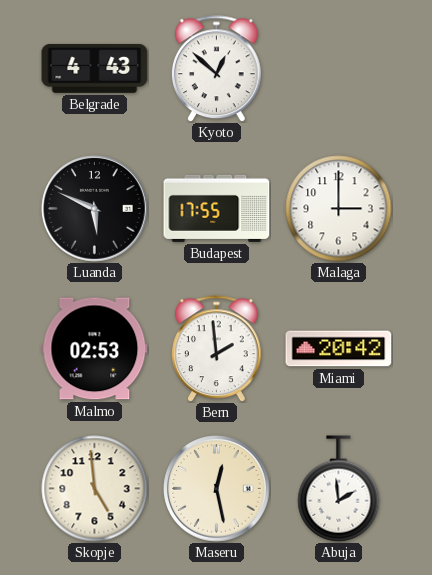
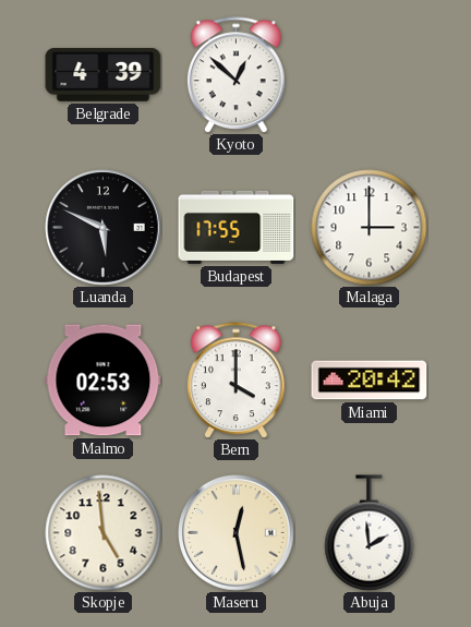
Belgrade: 4:43 -> 4:39 (104, 74)
Bern: 1:59 -> 4:00 (237, 381)
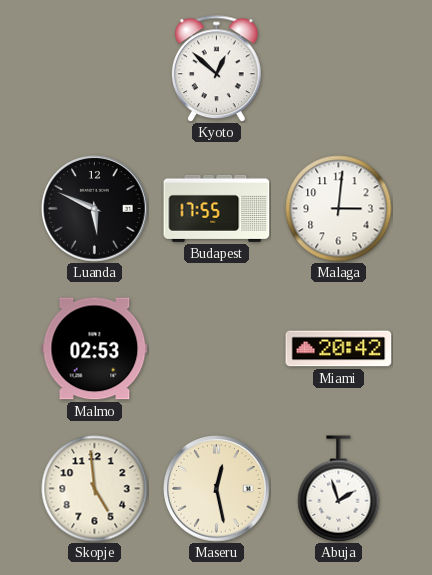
Belgrade: 4:39 -> none (104, 74)
Malaga: 3:00 -> 3:01 (339, 209)
Bern: 4:00 -> none (237, 381)
Abuja: 1:59 -> 1:57 (339, 489)
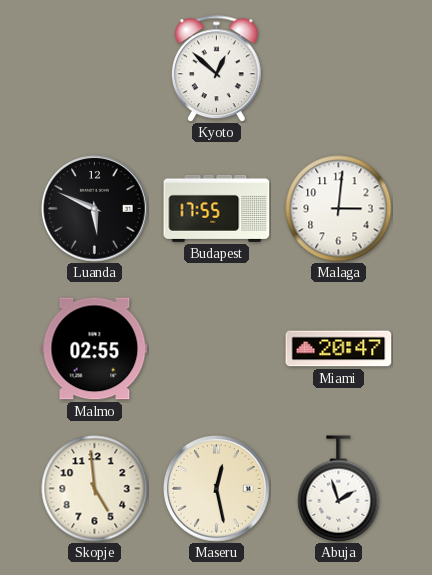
Malmo: 02:53 -> 02:55 (95, 349)
Miami: 20:42 -> 20:47 (339, 349)
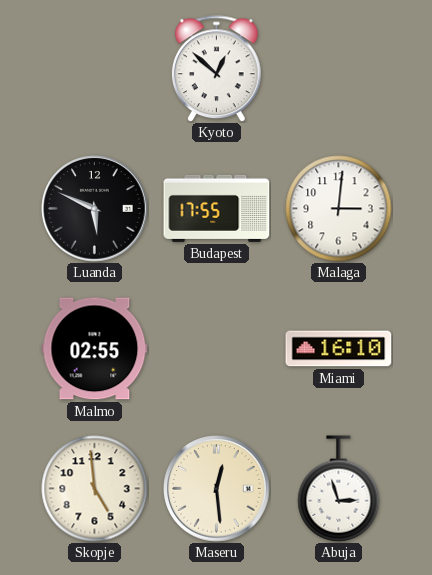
Miami: 20:47 -> 16:10 (339, 349)
Maseru: 12:28 -> 12:29 (217, 489)
Abuja: 1:57 -> 2:57 (339, 489)
